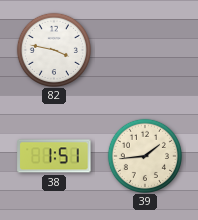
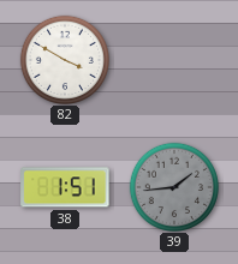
82: 3:47 -> 3:50 (64, 59)
39 dial: cream -> grey (173, 186)
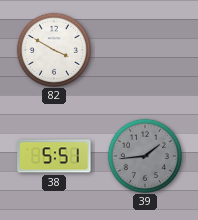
38: 1:51 -> 5:51 (54, 156)
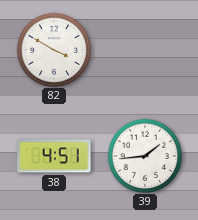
38: 5:51 -> 4:51 (54, 156)
39 dial: grey -> white (144, 155)
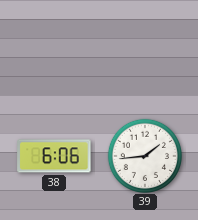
82: 3:50 -> none (53, 49)
38: 4:51 -> 6:06 (54, 156)
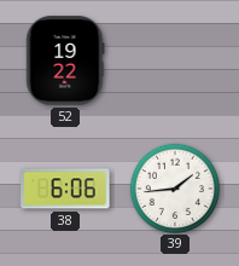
52: none -> 19:22 (65, 60)
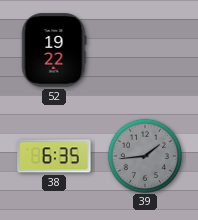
38: 6:06 -> 6:35 (54, 156)
39 dial: white -> grey (144, 155)
